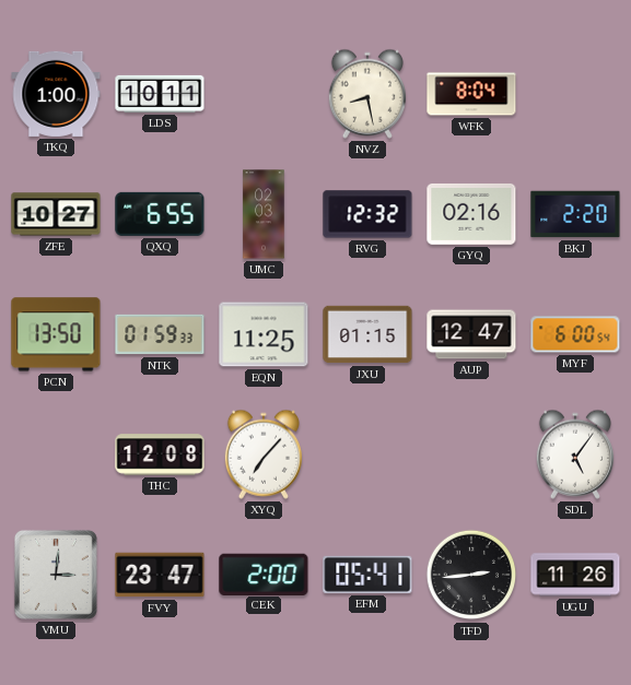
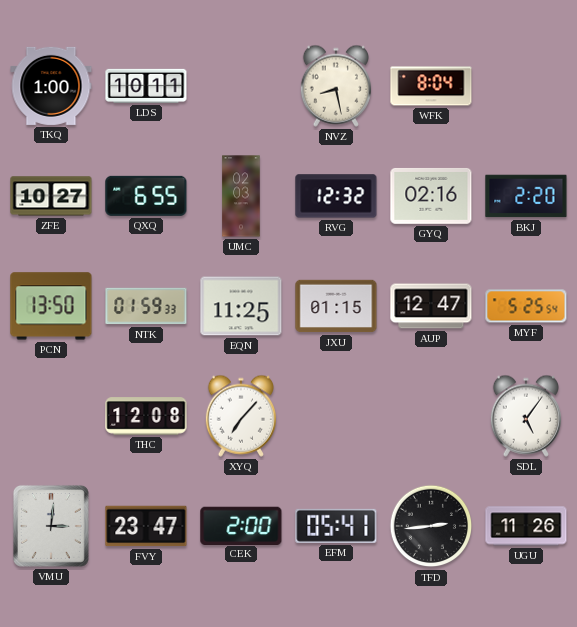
MYF: 6:00 -> 5:25 (526, 306)
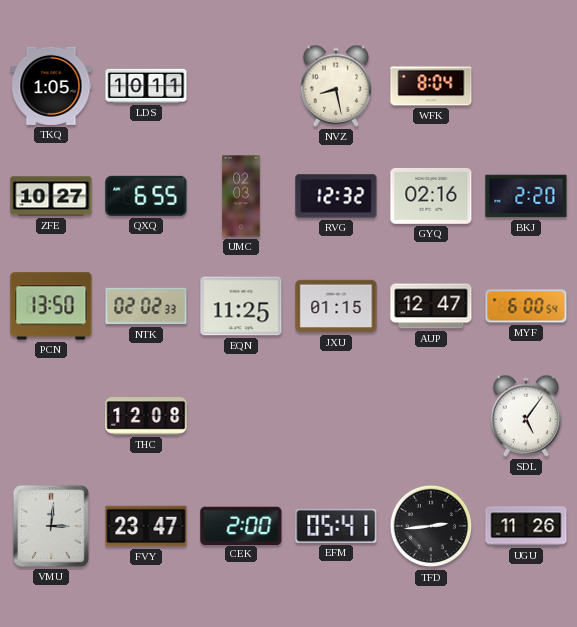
TKQ: 1:00 -> 1:05 (51, 86)
NTK: 01:59 -> 02:02 (146, 306)
MYF: 5:25 -> 6:00 (526, 306)
XYQ: 7:07 -> none (240, 416)
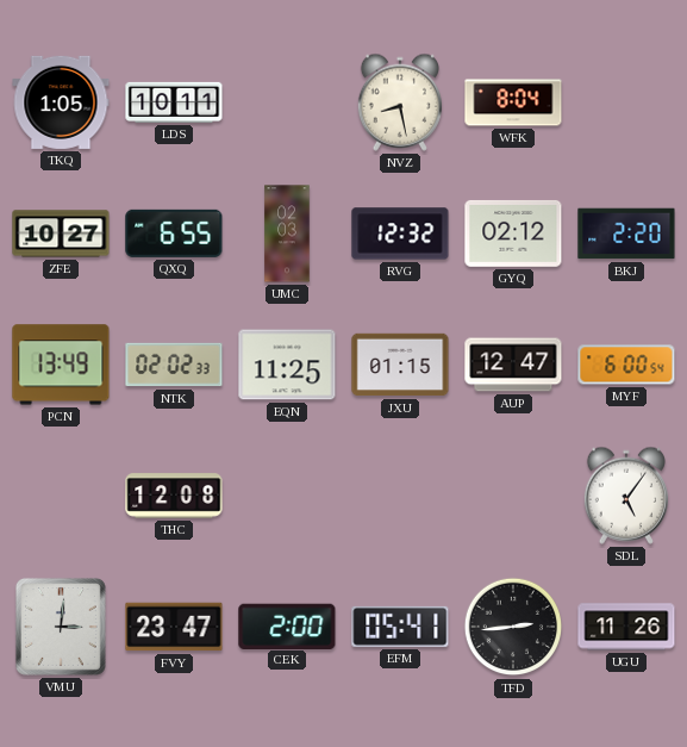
GYQ: 02:16 -> 02:12 (513, 234)
PCN: 13:50 -> 13:49 (61, 365)
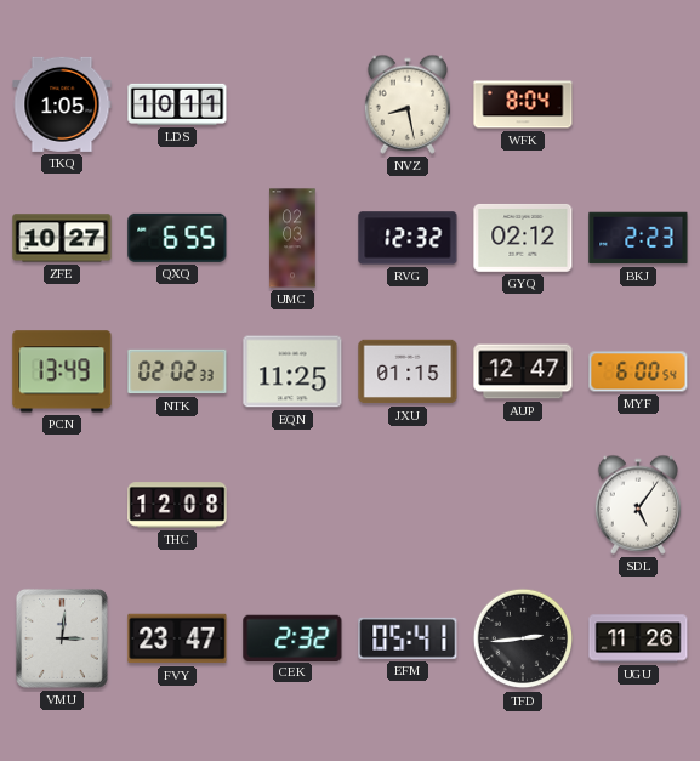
BKJ: 2:20 -> 2:23 (638, 238)
CEK: 2:00 -> 2:32 (292, 637)
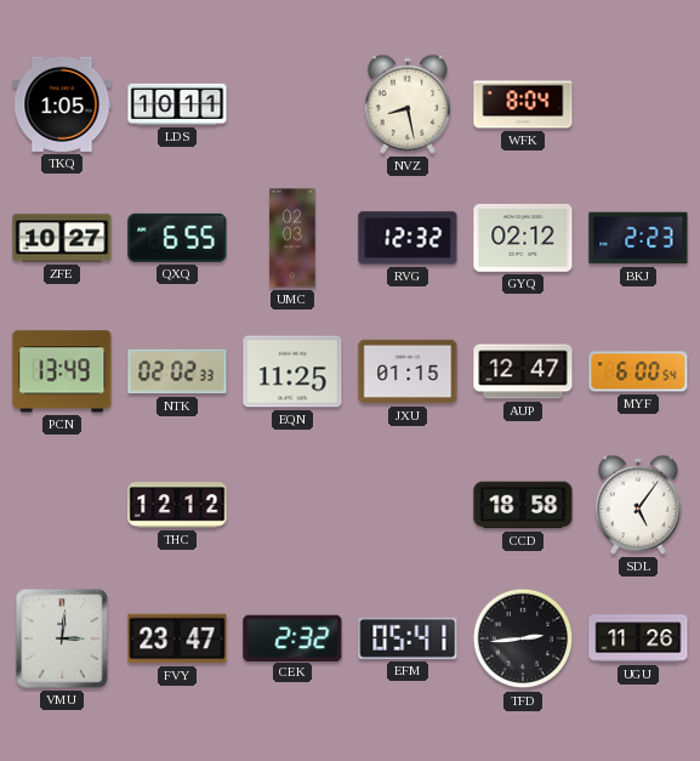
THC: 12:08 -> 12:12 (177, 505)
CCD: none -> 18:58 (523, 505)
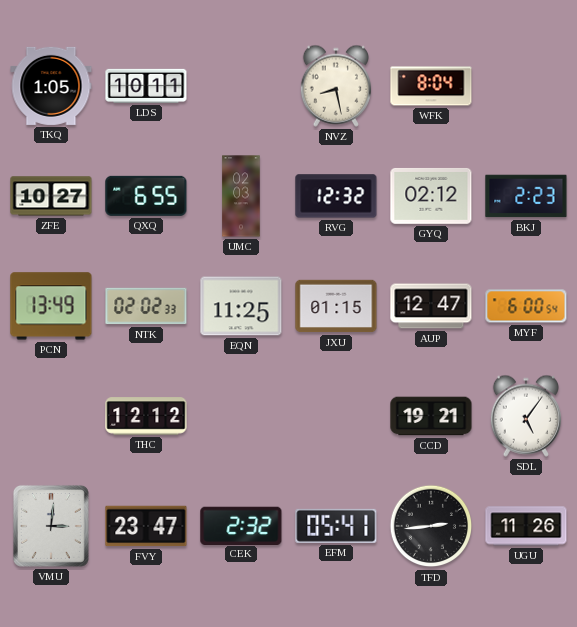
CCD: 18:58 -> 19:21 (431, 416)
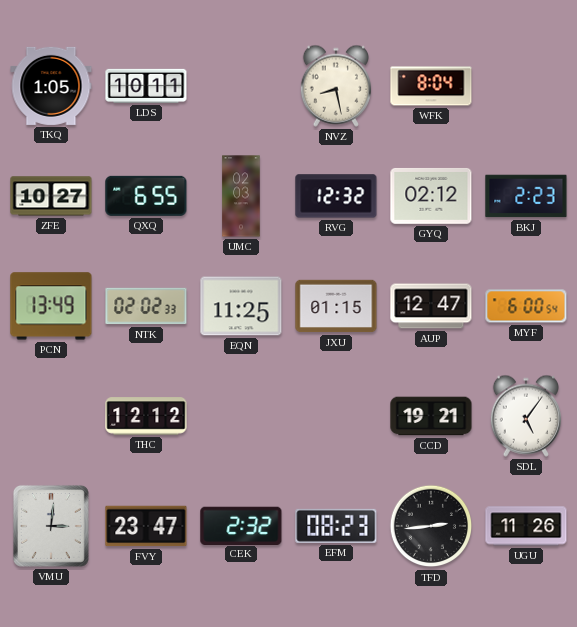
EFM: 05:41 -> 08:23 (336, 526)
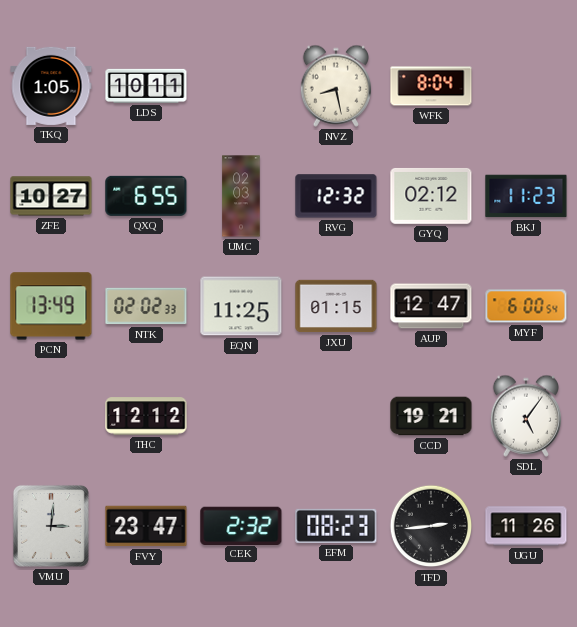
BKJ: 2:23 -> 11:23 (526, 196)
